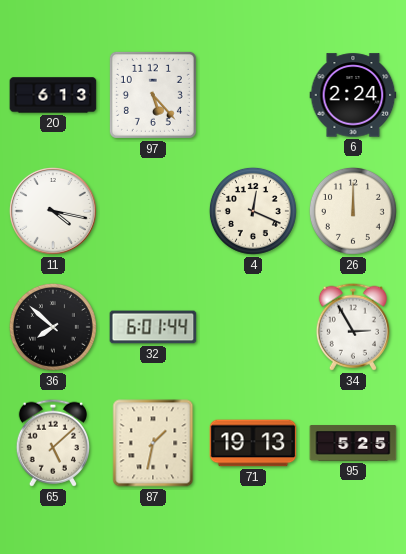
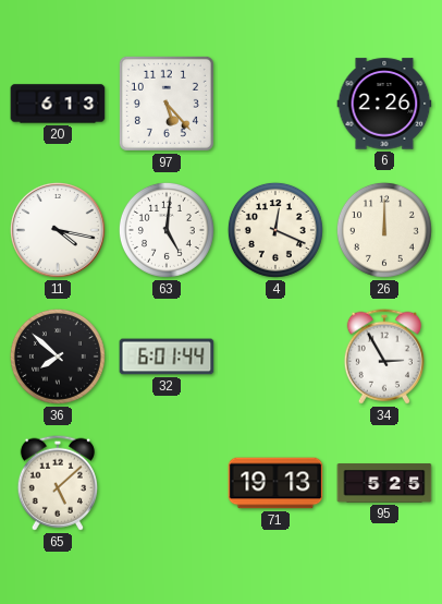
6: 2:24 -> 2:26 (384, 104)
63: none -> 5:01 (167, 230)
87: 1:32 -> none (153, 443)
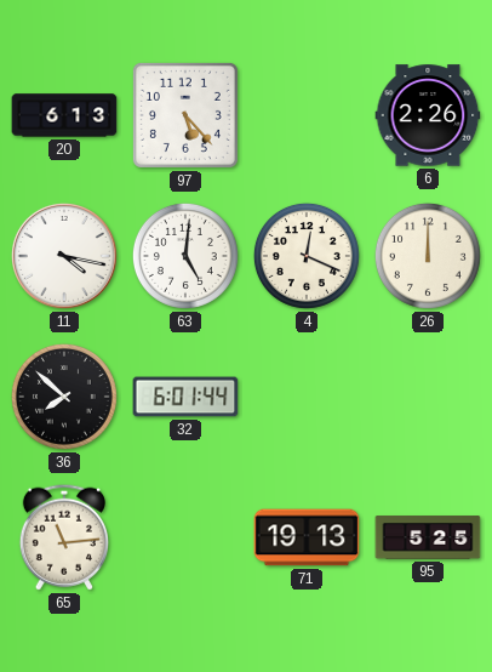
34: 2:55 -> none (384, 357)
65: 5:08 -> 11:14 (64, 537)
